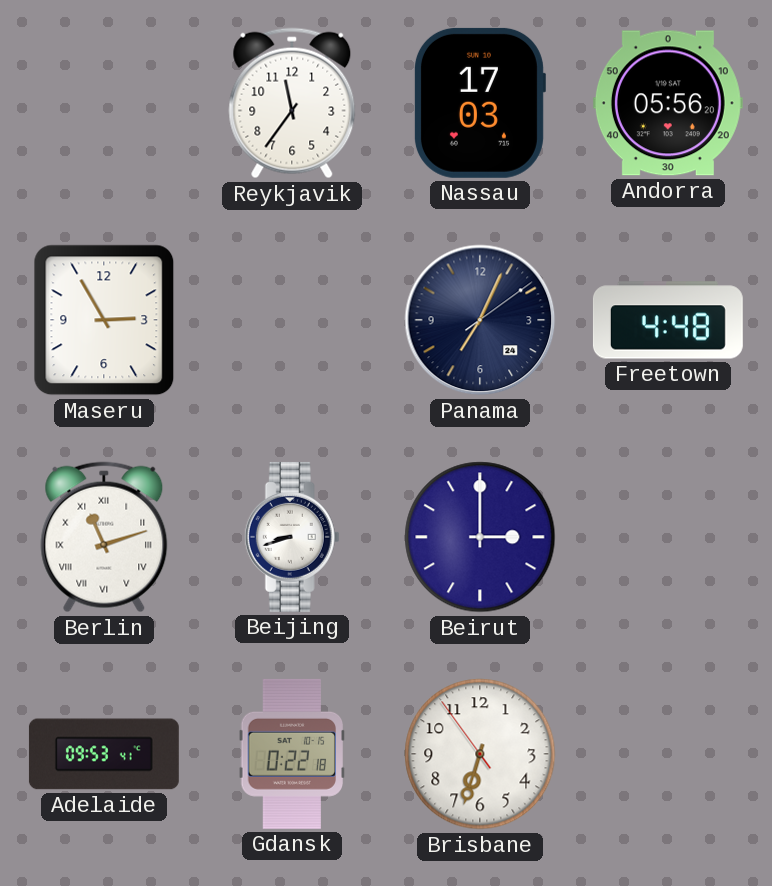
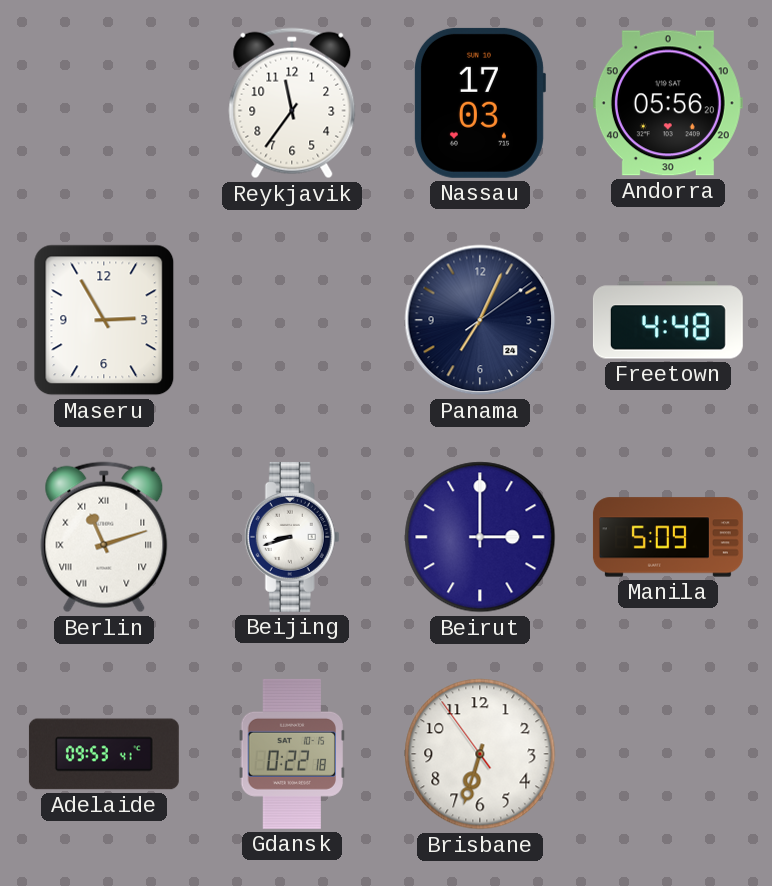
Manila: none -> 5:09 (668, 537)
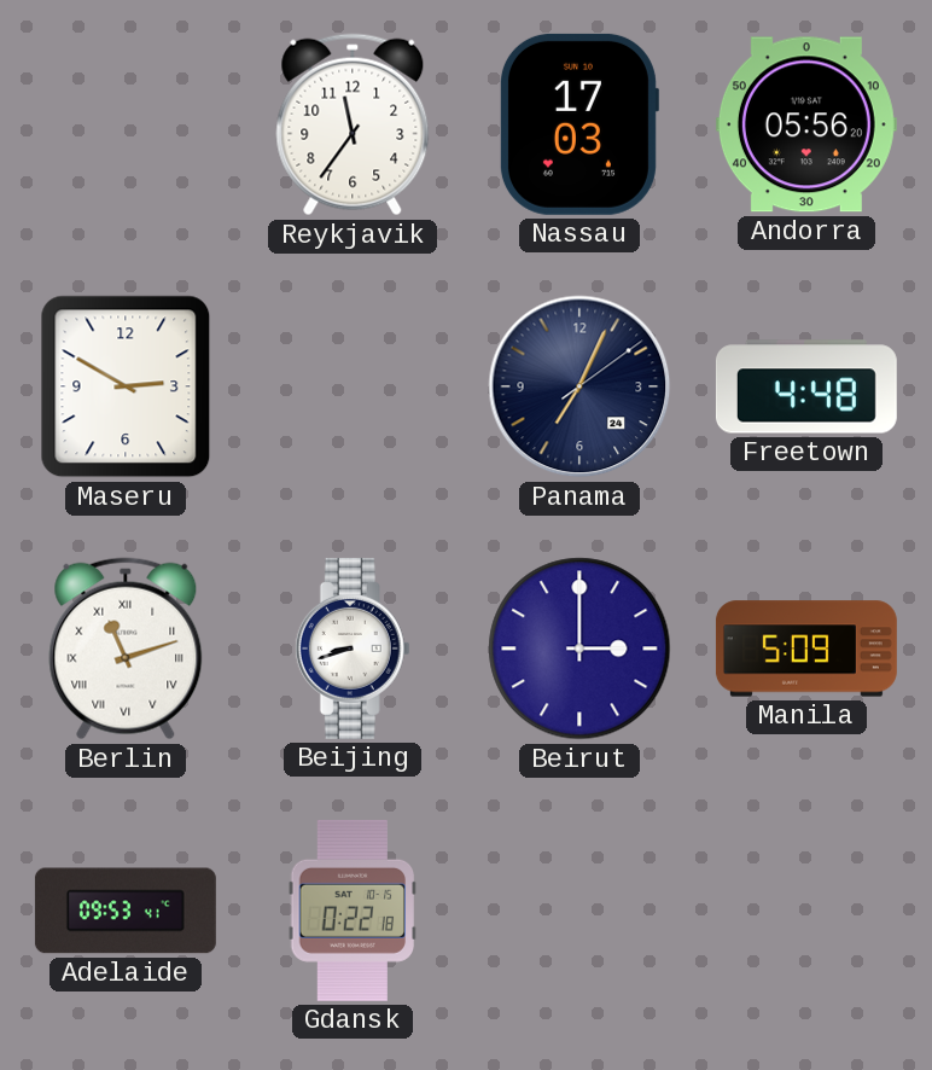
Maseru: 2:55 -> 2:50 (126, 386)
Brisbane: 6:32 -> none (480, 754)
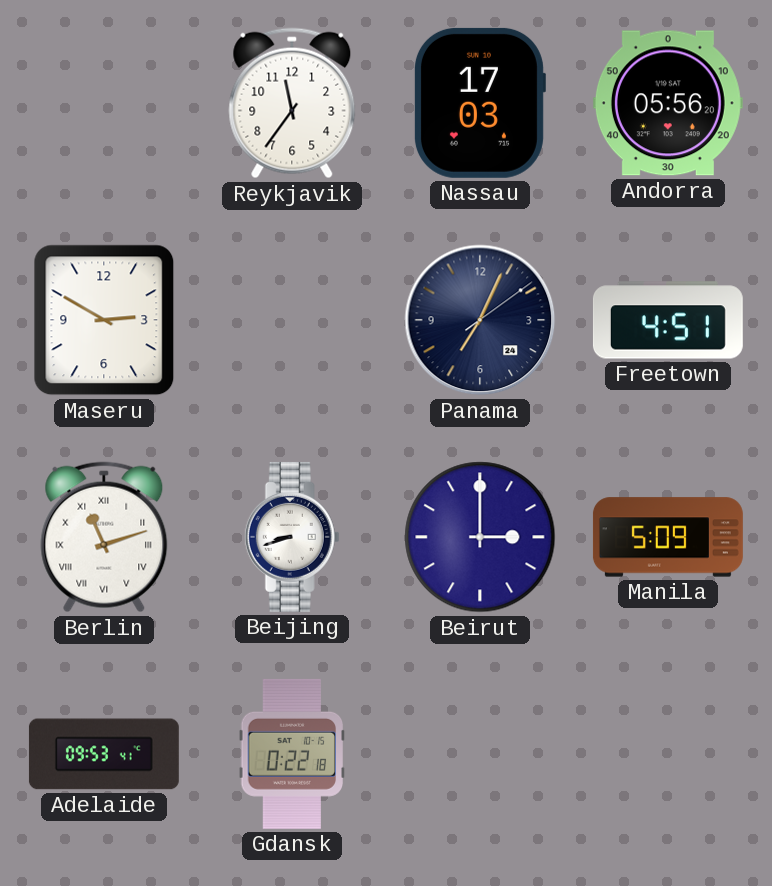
Freetown: 4:48 -> 4:51 (668, 320)
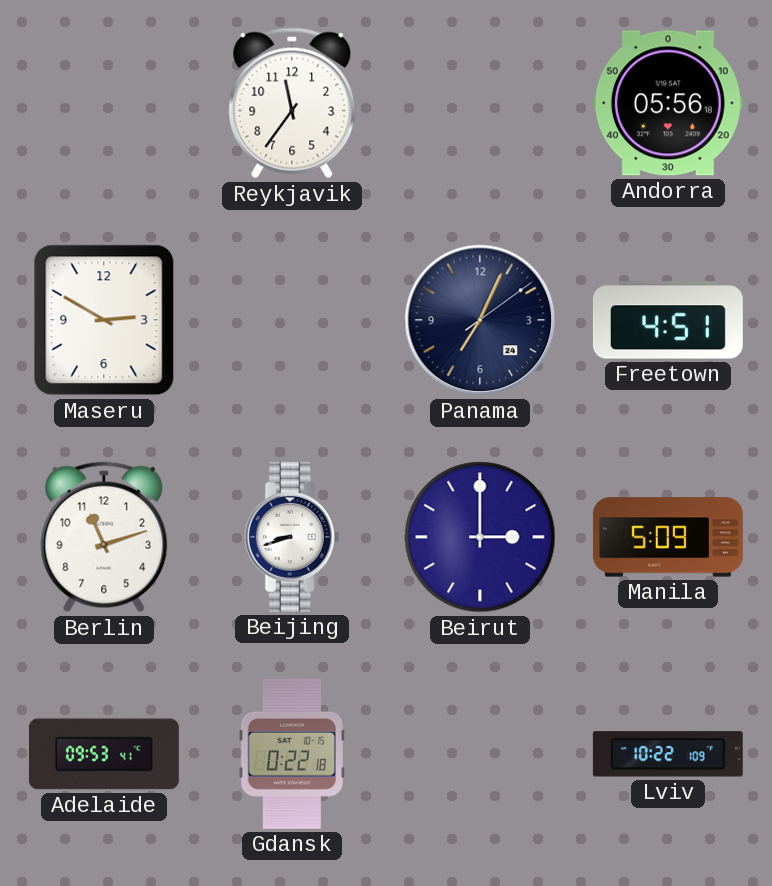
Nassau: 17:03 -> none (479, 103)
Andorra: 05:56:20 -> 05:56:18 (668, 103)
Berlin numerals: Roman -> Arabic (104, 537)
Lviv: none -> 10:22 (668, 754)
